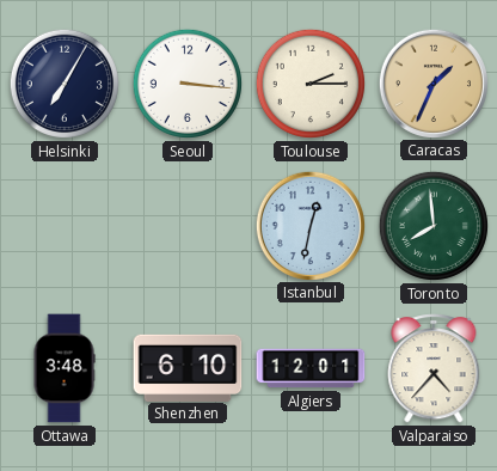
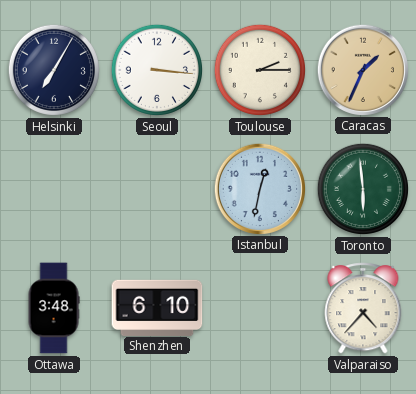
Toronto: 7:59 -> 5:59 (363, 189)
Algiers: 12:01 -> none (311, 368)
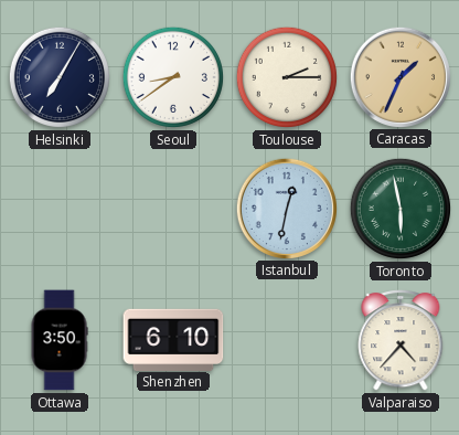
Seoul: 3:16 -> 8:39 (173, 77)
Toronto: 5:59 -> 5:58 (401, 209)
Ottawa: 3:48 -> 3:50 (60, 340)
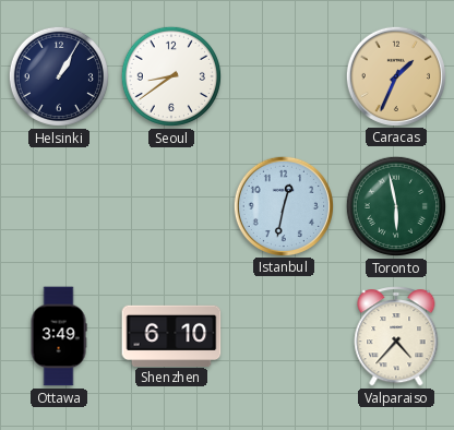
Helsinki: 7:05 -> 1:05 (59, 76)
Toulouse: 2:15 -> none (287, 77)
Ottawa: 3:50 -> 3:49 (59, 336)
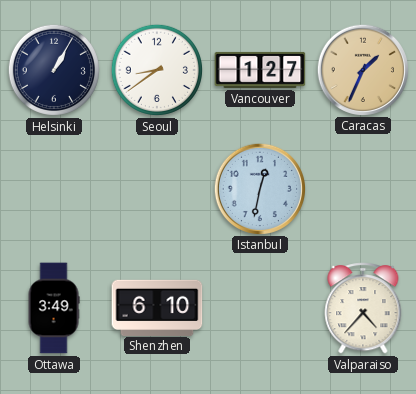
Vancouver: none -> 1:27 (260, 70)
Toronto: 5:58 -> none (396, 206)
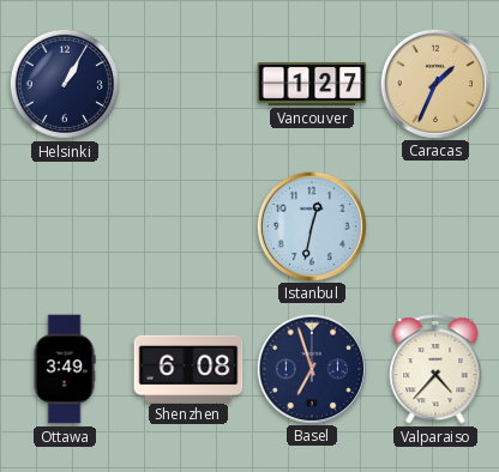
Seoul: 8:39 -> none (157, 70)
Shenzhen: 6:10 -> 6:08 (188, 368)
Basel: none -> 6:57 (311, 368)
